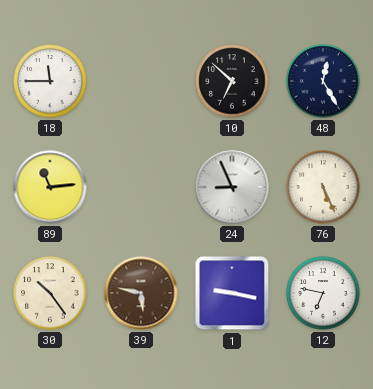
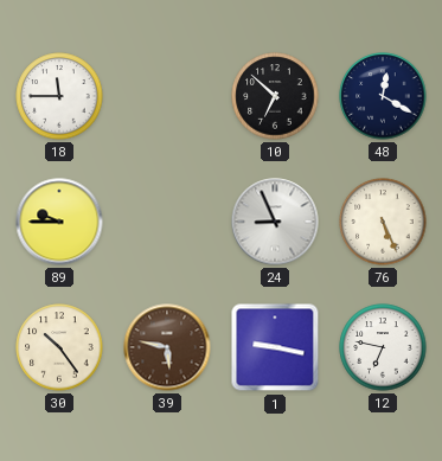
48: 12:25 -> 12:20 (383, 96)
89: 11:14 -> 9:45 (59, 222)
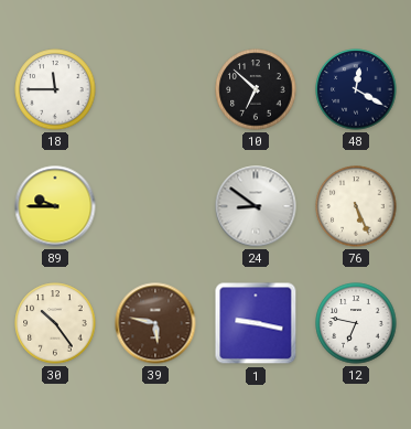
24: 8:56 -> 8:51 (256, 206)
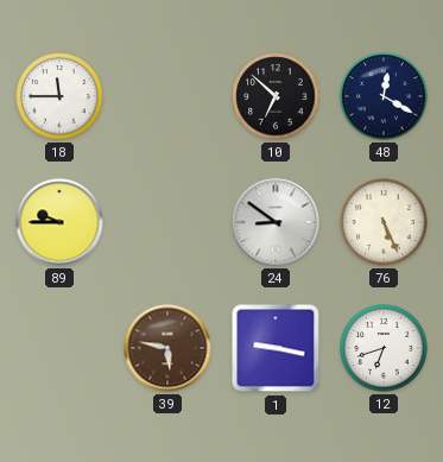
30: 10:24 -> none (55, 323)
12: 6:47 -> 6:42 (384, 348)
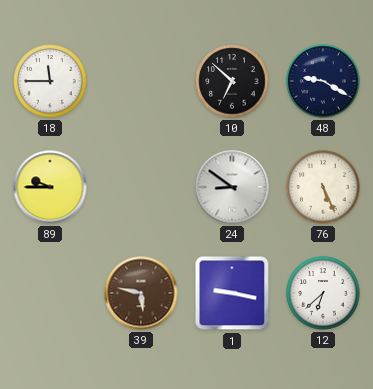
48: 12:20 -> 9:20 (323, 81)
12: 6:42 -> 6:38 (323, 293)
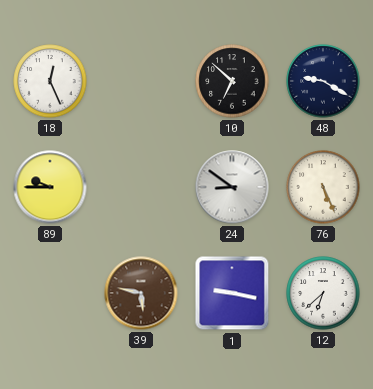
18: 11:45 -> 12:26 (50, 81)
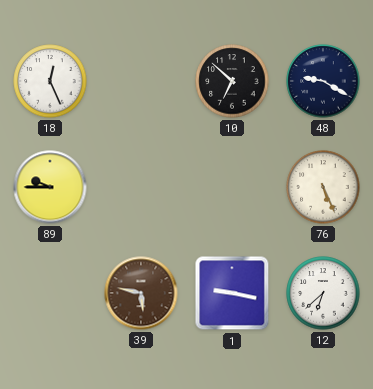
24: 8:51 -> none (232, 187)
